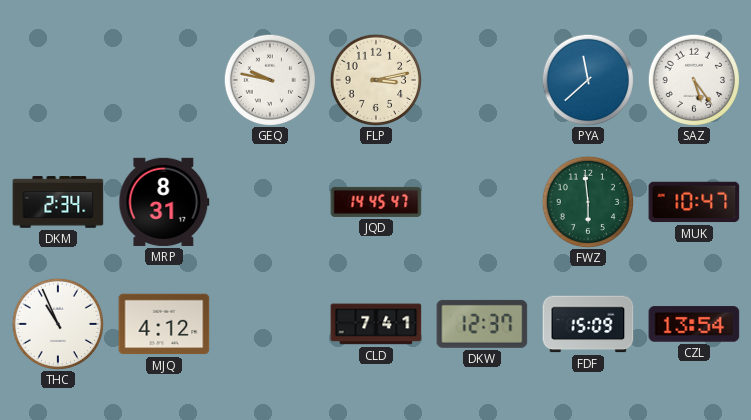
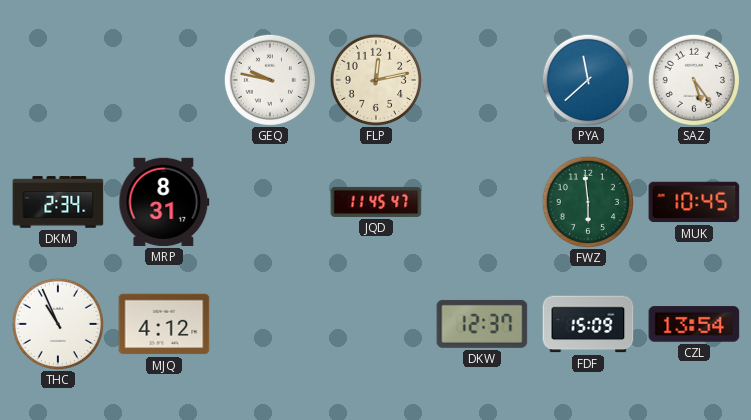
FLP: 3:13 -> 12:13 (375, 79)
JQD: 14:45 -> 11:45 (376, 202)
MUK: 10:47 -> 10:45 (694, 202)
CLD: 7:41 -> none (376, 324)
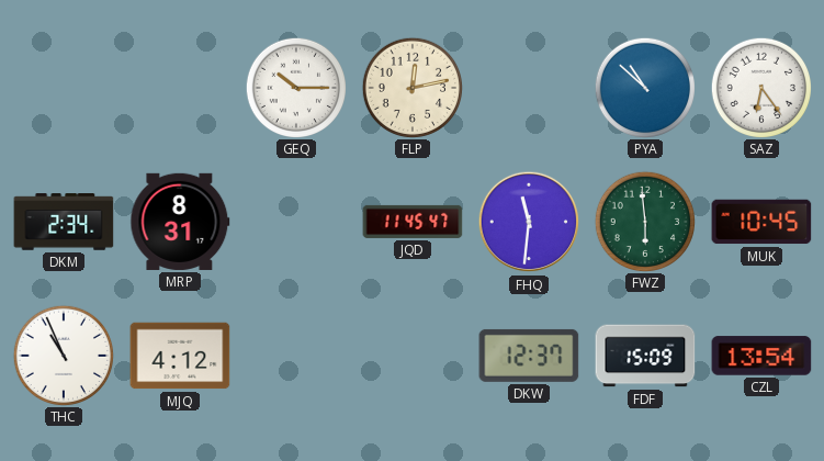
GEQ: 9:47 -> 10:15 (295, 87)
PYA: 11:38 -> 10:52 (644, 87)
SAZ: 5:24 -> 6:24 (760, 87)
FHQ: none -> 11:31 (529, 222)
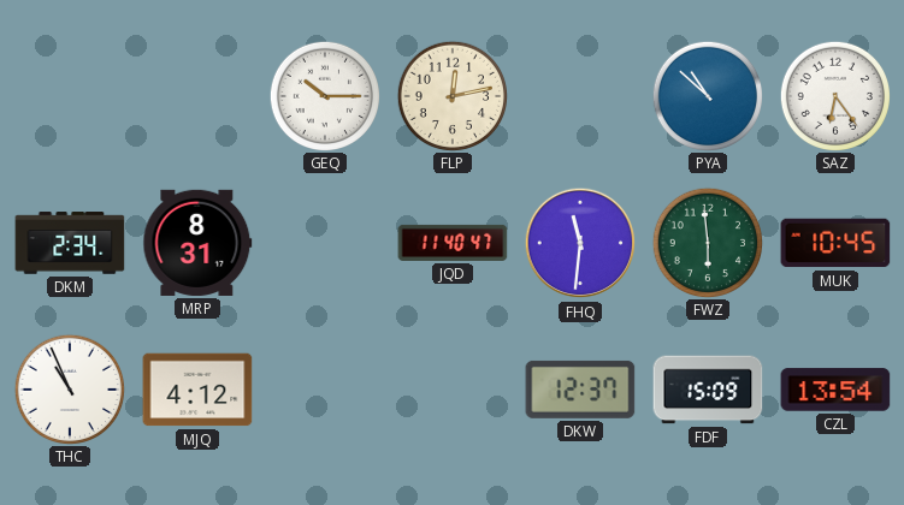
JQD: 11:45 -> 11:40 (453, 243)
